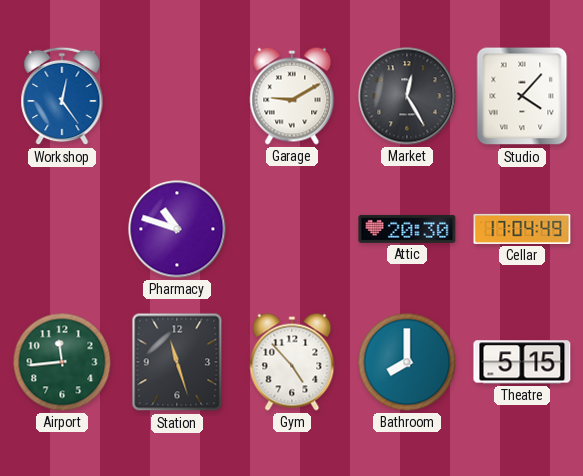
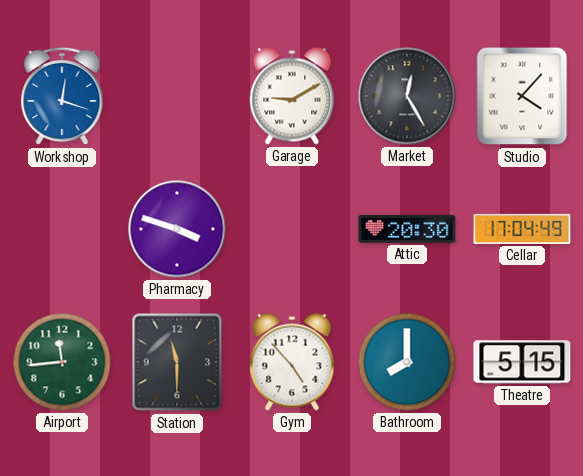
Workshop: 12:24 -> 12:18 (62, 96)
Pharmacy: 10:48 -> 3:48 (177, 229)
Station: 11:27 -> 11:30 (177, 362)
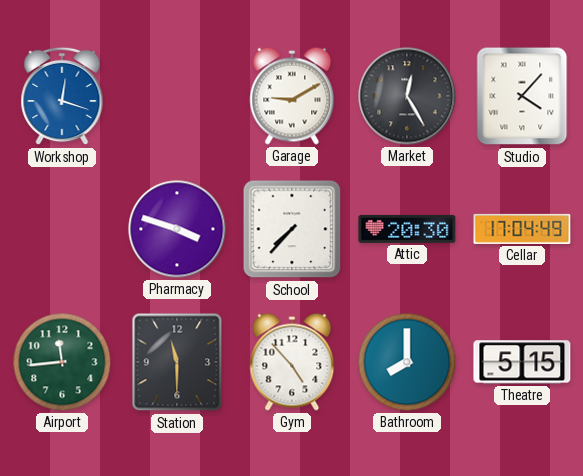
School: none -> 7:37 (292, 229)
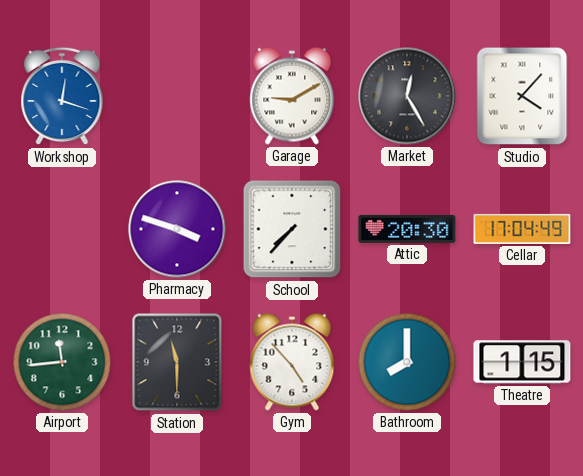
Theatre: 5:15 -> 1:15 (522, 362)
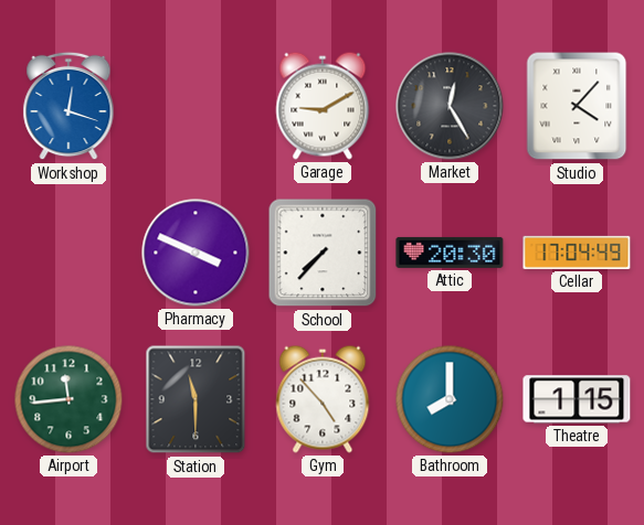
Pharmacy: 3:48 -> 3:49 (196, 253)
